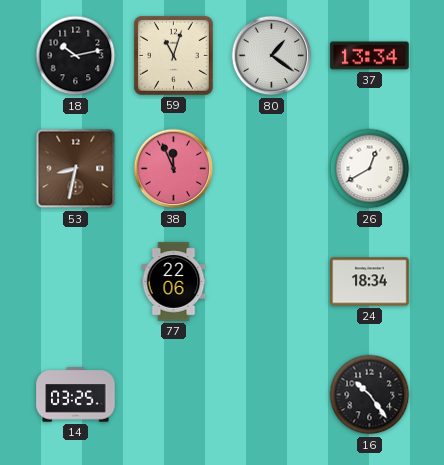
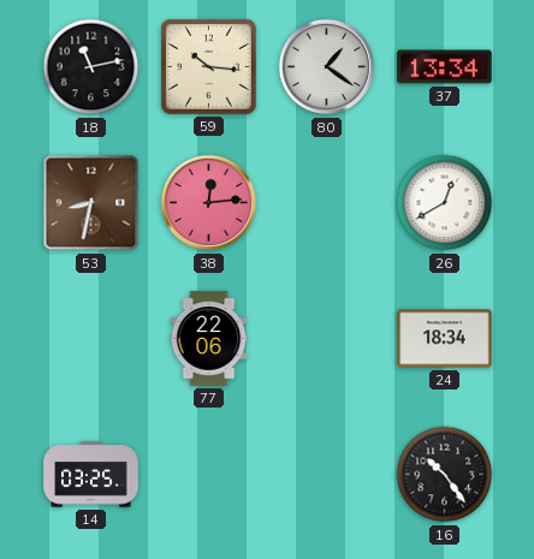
18: 10:13 -> 11:13 (91, 67)
59: 11:03 -> 10:16 (208, 66)
38: 11:56 -> 12:14 (209, 203)
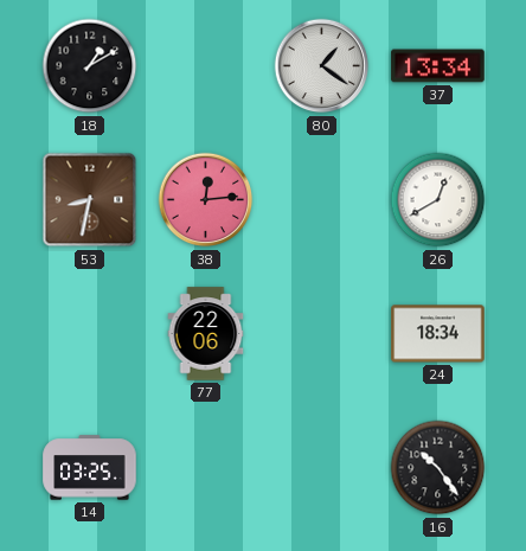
18: 11:13 -> 1:10 (90, 66)
59: 10:16 -> none (208, 66)
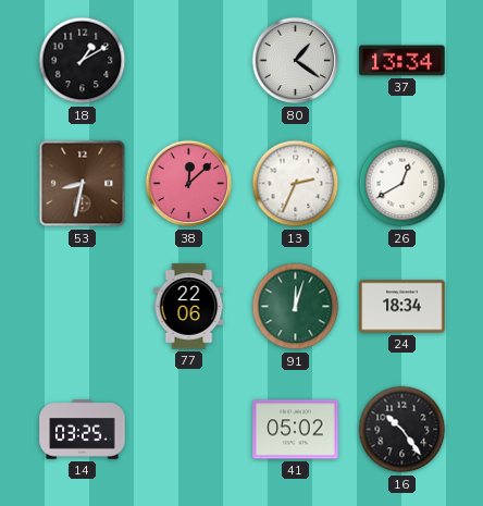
38: 12:14 -> 12:08 (189, 184)
13: none -> 2:34 (296, 184)
91: none -> 12:03 (296, 307)
41: none -> 05:02 (296, 430)
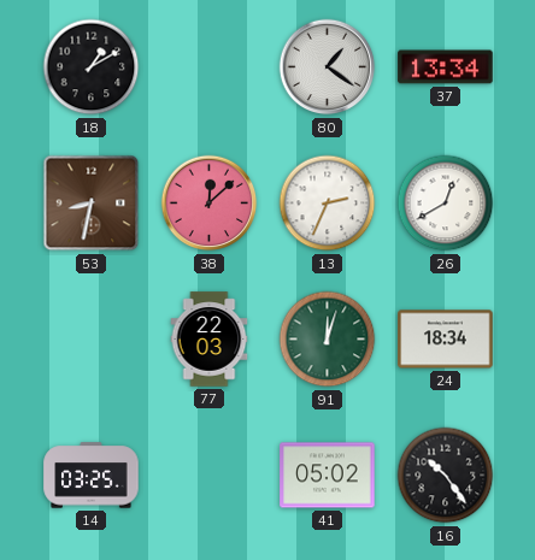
77: 22:06 -> 22:03 (210, 340)
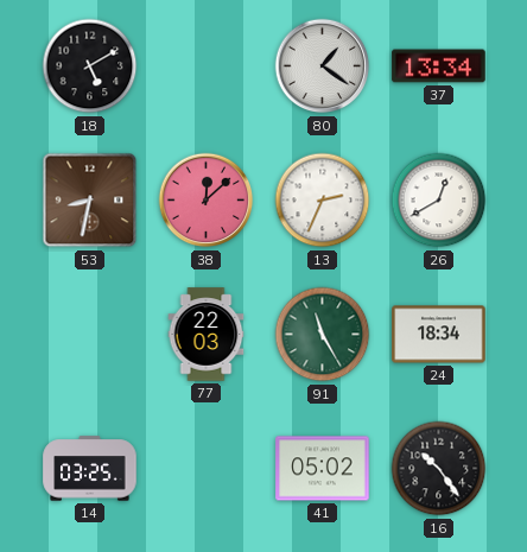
18: 1:10 -> 5:10 (90, 66)
91: 12:03 -> 11:25 (323, 335)
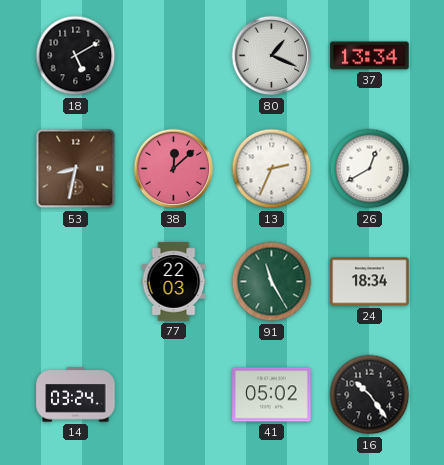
80: 1:21 -> 1:19 (272, 56)
14: 03:25 -> 03:24 (76, 395)
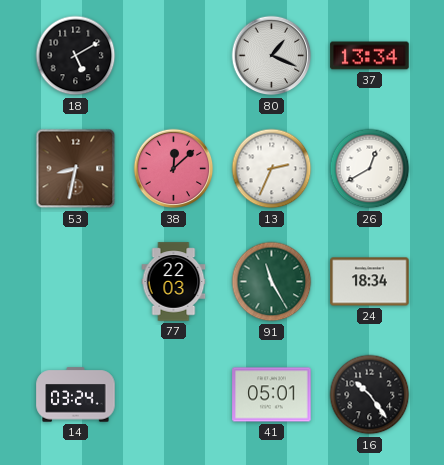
41: 05:02 -> 05:01 (272, 395)
